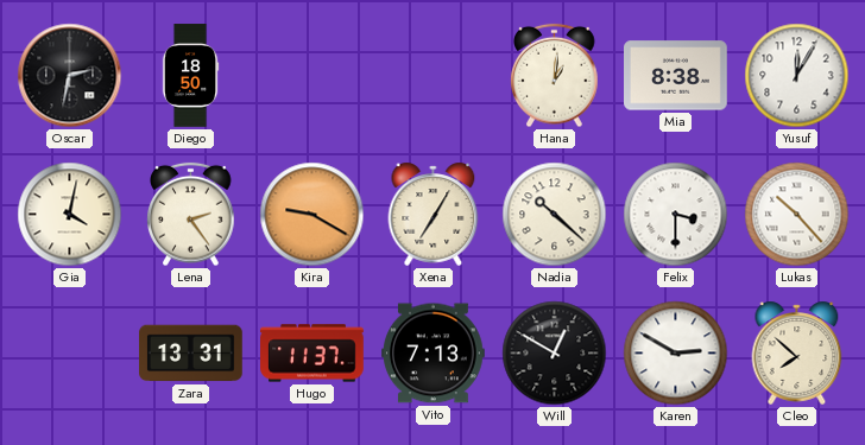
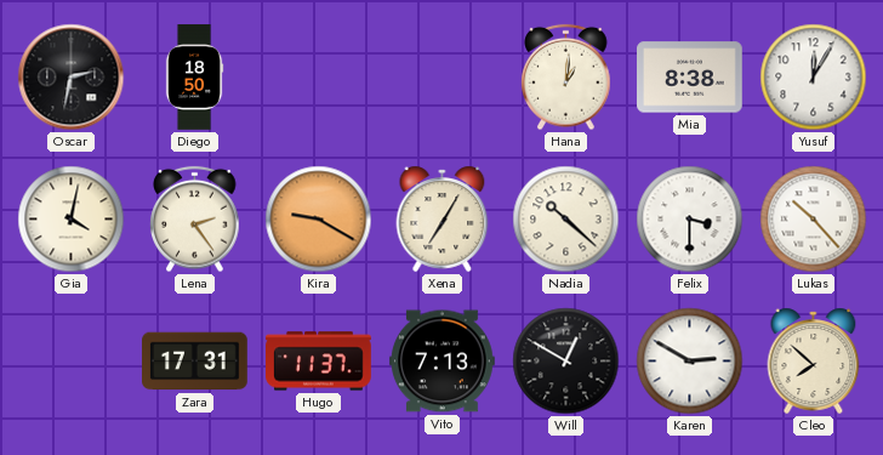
Zara: 13:31 -> 17:31 (195, 362)
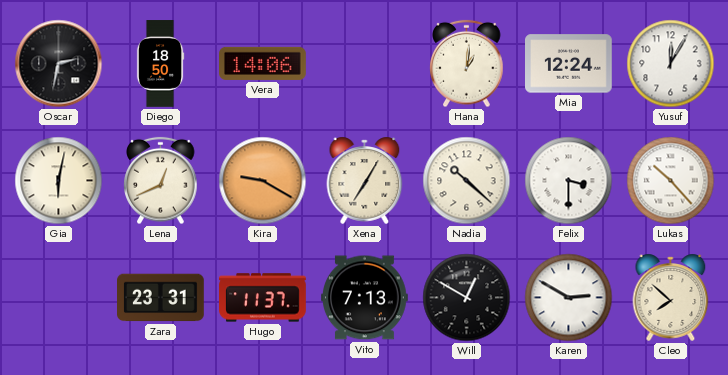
Vera: none -> 14:06 (263, 63)
Mia: 8:38 -> 12:24 (569, 64)
Gia: 4:02 -> 6:02 (59, 181)
Lena: 2:24 -> 12:41 (161, 181)
Zara: 17:31 -> 23:31 (161, 298)
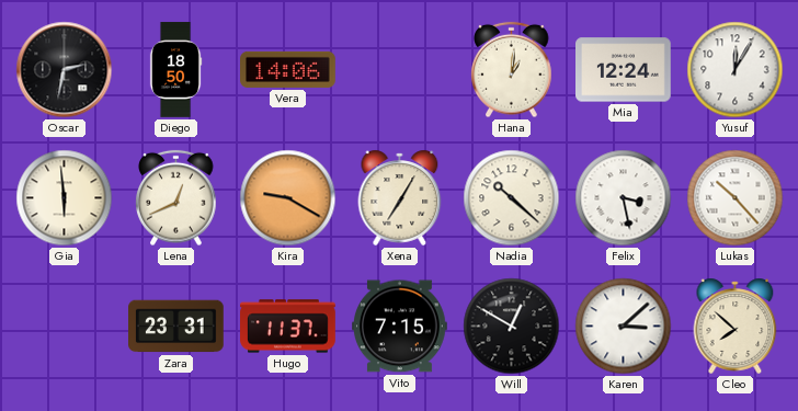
Gia: 6:02 -> 5:59 (65, 198)
Felix: 3:30 -> 3:28 (624, 198)
Vito: 7:13 -> 7:15 (400, 327)
Karen: 2:50 -> 3:08 (624, 327)
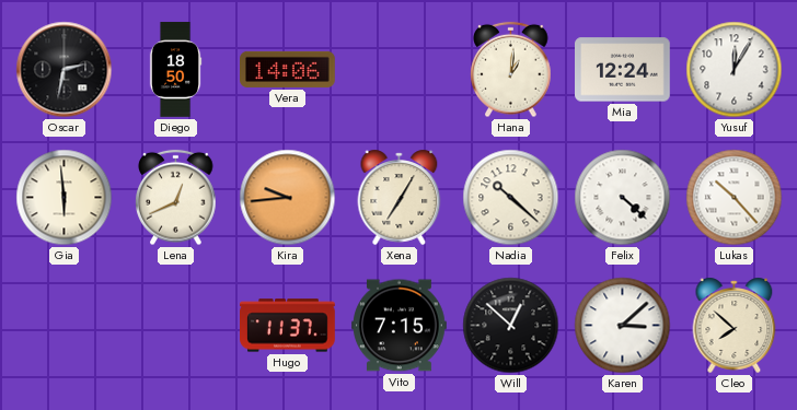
Kira: 9:20 -> 9:44 (288, 198)
Felix: 3:28 -> 4:22 (623, 198)
Zara: 23:31 -> none (176, 327)
Will: 12:50 -> 12:52 (511, 326)
